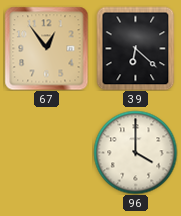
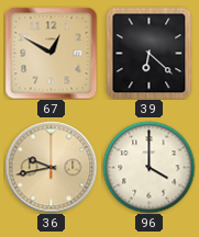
67: 12:54 -> 12:50 (51, 53)
36: none -> 9:43 (51, 167)
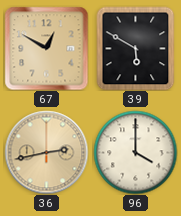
39: 6:22 -> 5:50 (136, 48)
36: 9:43 -> 2:43 (46, 152)
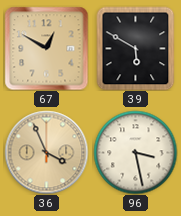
36: 2:43 -> 3:56 (46, 152)
96: 4:00 -> 3:28 (135, 152)
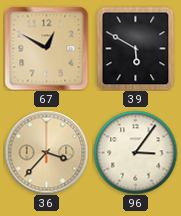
36: 3:56 -> 3:37 (46, 152)
96: 3:28 -> 3:06 (135, 152)
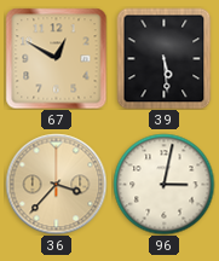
39: 5:50 -> 5:29 (165, 58)
96: 3:06 -> 3:02 (163, 184)
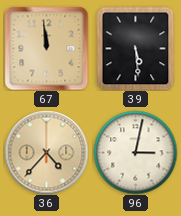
67: 12:50 -> 11:59 (46, 48)
36: 3:37 -> 4:37 (46, 152)
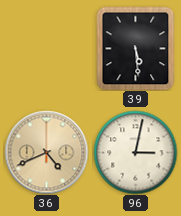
67: 11:59 -> none (46, 48)
36: 4:37 -> 4:41 (46, 152)
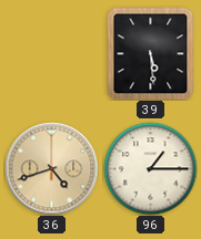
36: 4:41 -> 4:42 (51, 168)
96: 3:02 -> 1:15 (150, 168)
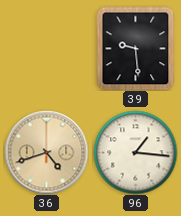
39: 5:29 -> 9:29 (136, 48)
96: 1:15 -> 1:16 (135, 152)
